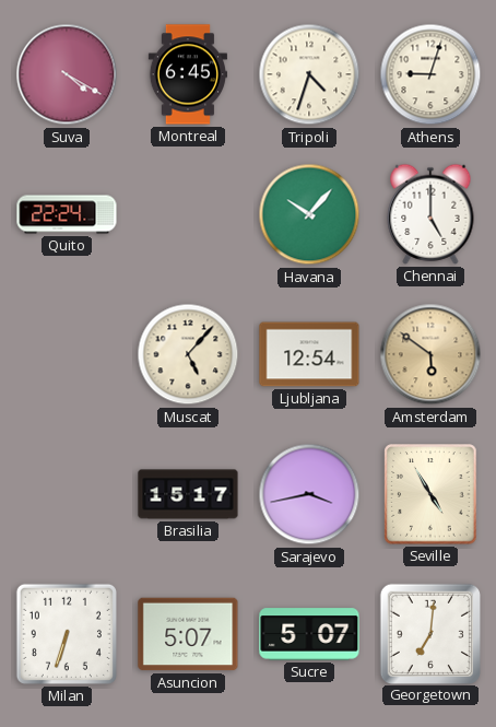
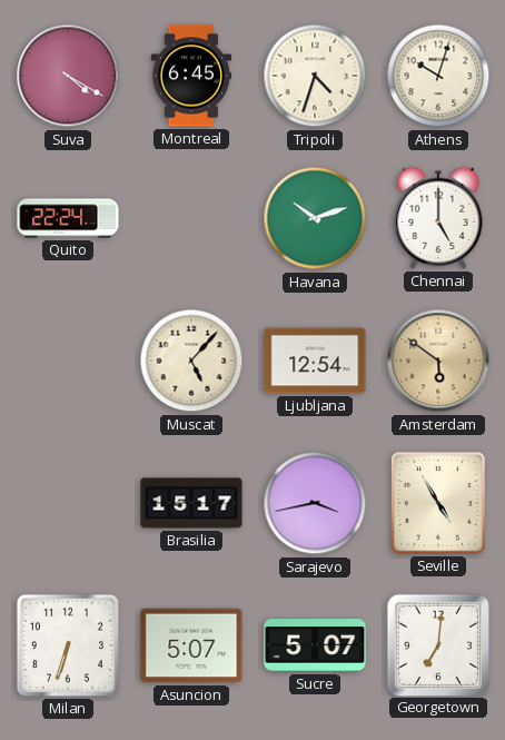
Athens: 9:03 -> 10:03 (438, 76)
Havana: 10:07 -> 10:12 (315, 218)
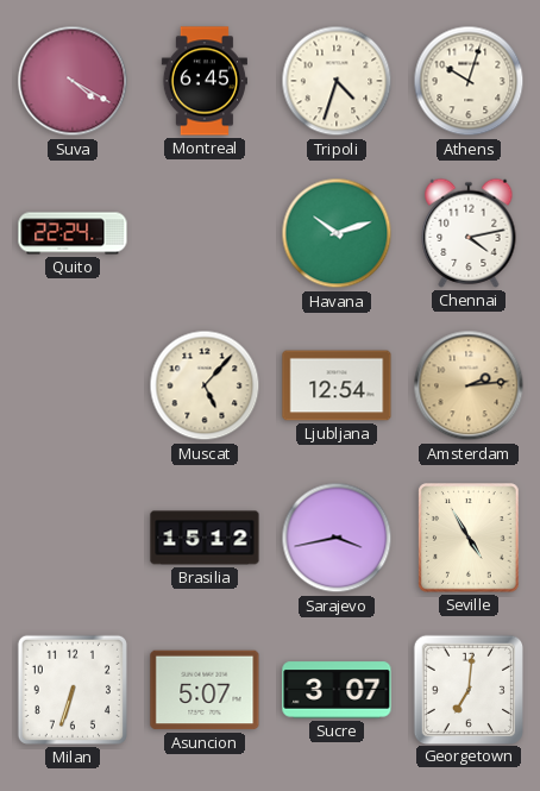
Chennai: 5:00 -> 4:13 (469, 233)
Amsterdam: 5:51 -> 2:14 (469, 385)
Brasilia: 15:17 -> 15:12 (205, 538)
Sucre: 5:07 -> 3:07 (337, 690)
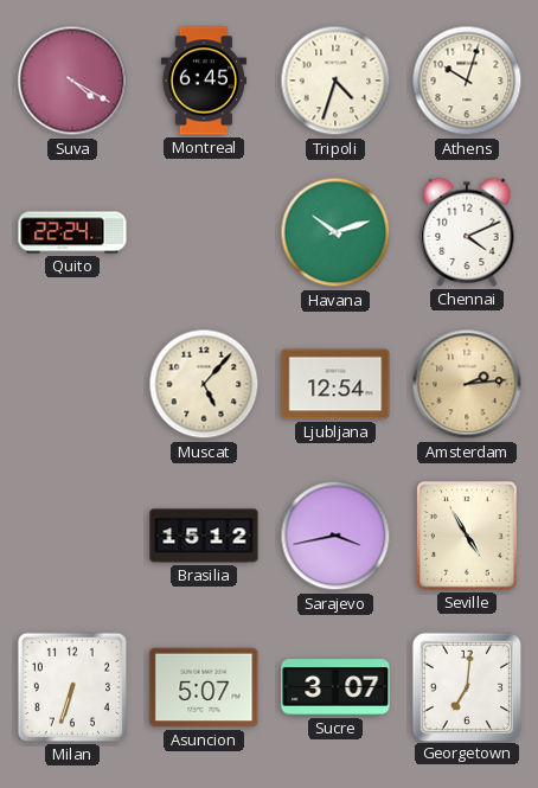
Chennai: 4:13 -> 4:11 (467, 232)
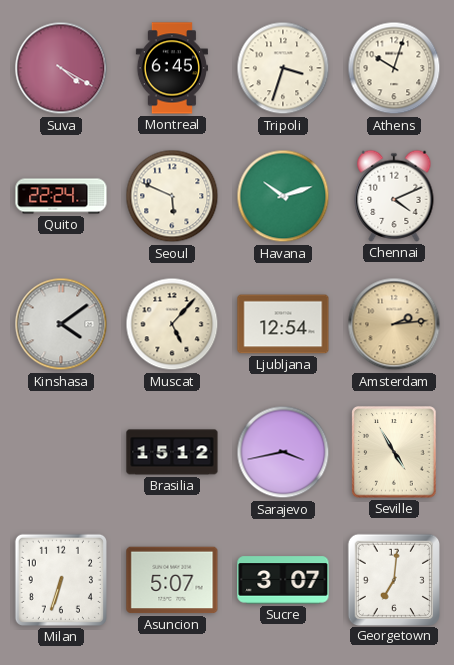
Tripoli: 4:33 -> 3:33 (283, 68)
Seoul: none -> 5:49 (172, 196)
Kinshasa: none -> 4:09 (61, 324)
